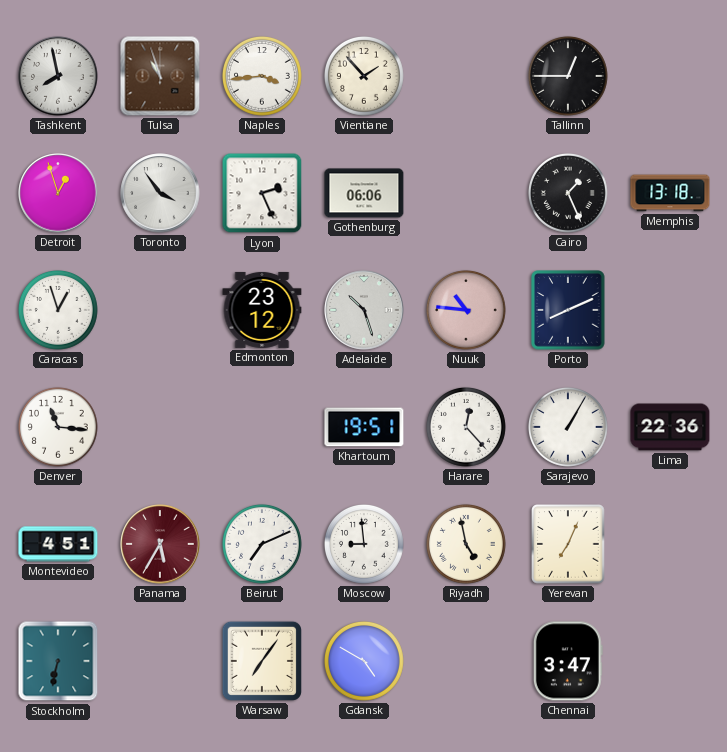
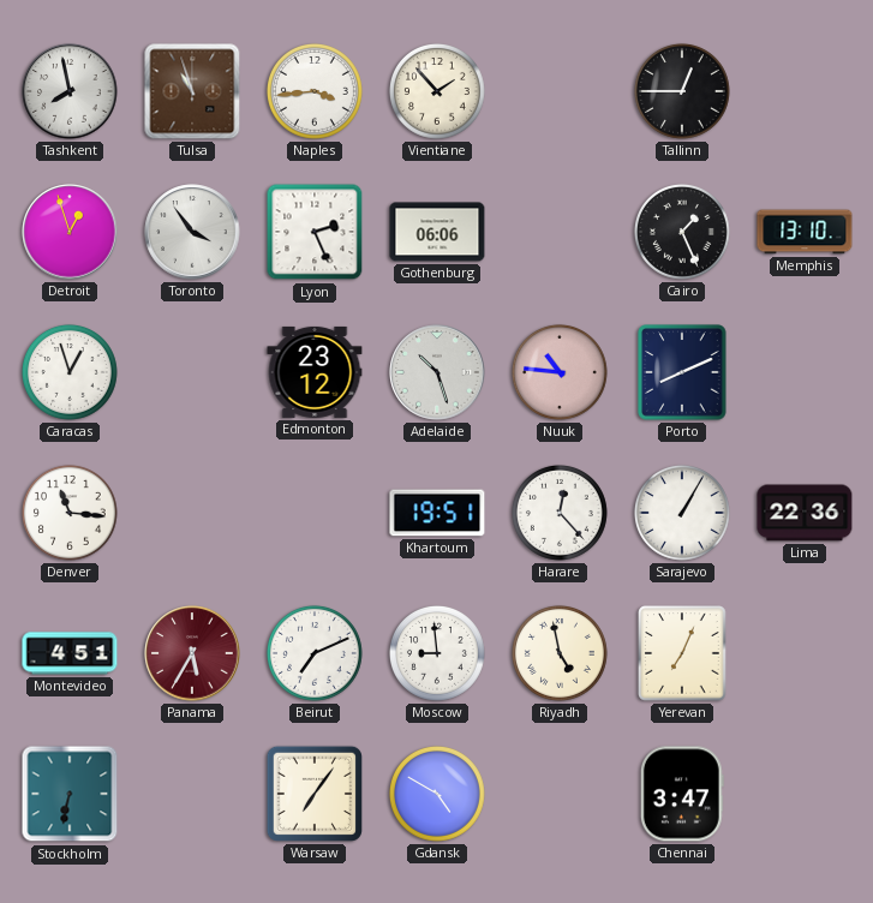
Memphis: 13:18 -> 13:10 (805, 232)
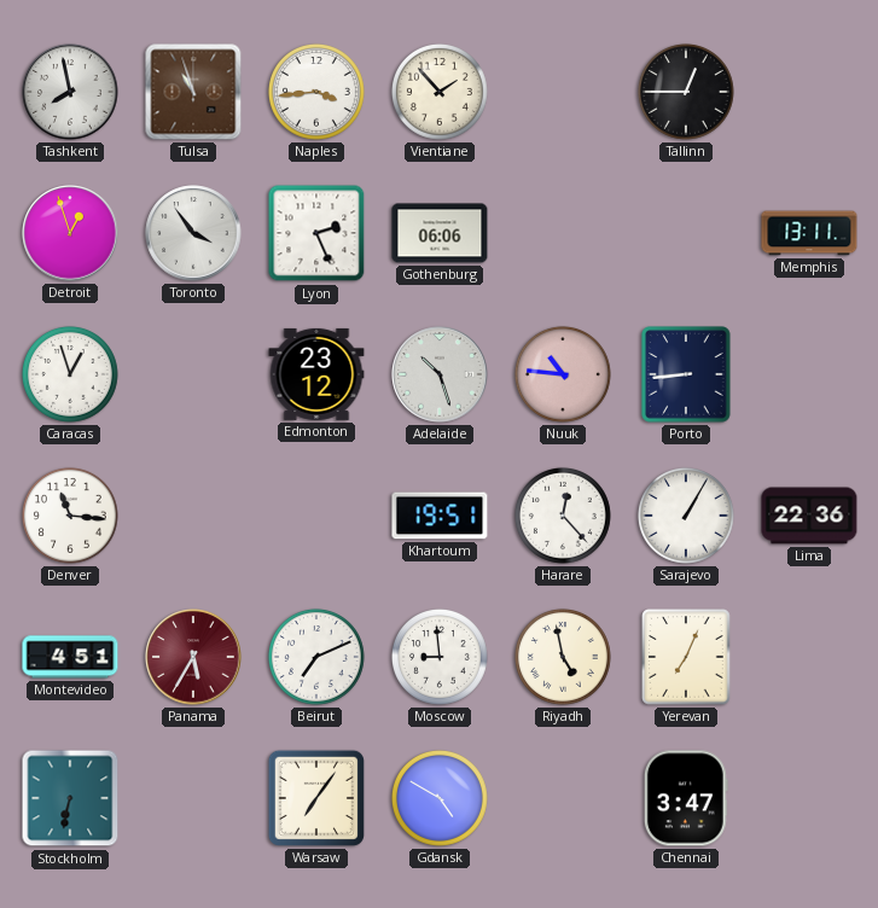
Cairo: 1:26 -> none (682, 232)
Memphis: 13:10 -> 13:11 (809, 233)
Porto: 8:11 -> 8:44 (686, 374)
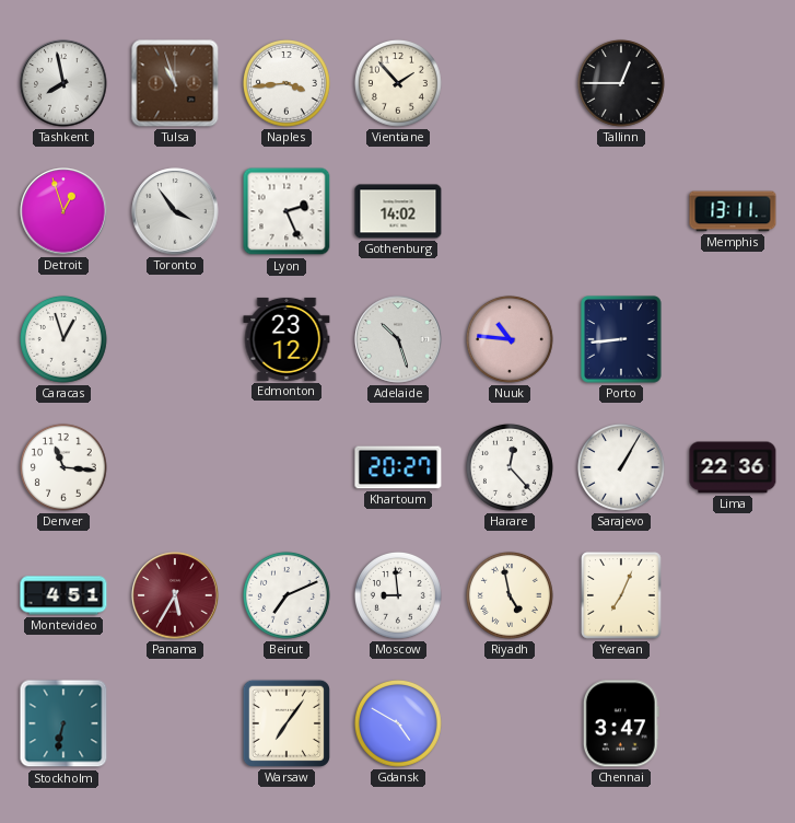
Gothenburg: 06:06 -> 14:02 (398, 211)
Khartoum: 19:51 -> 20:27 (398, 467)
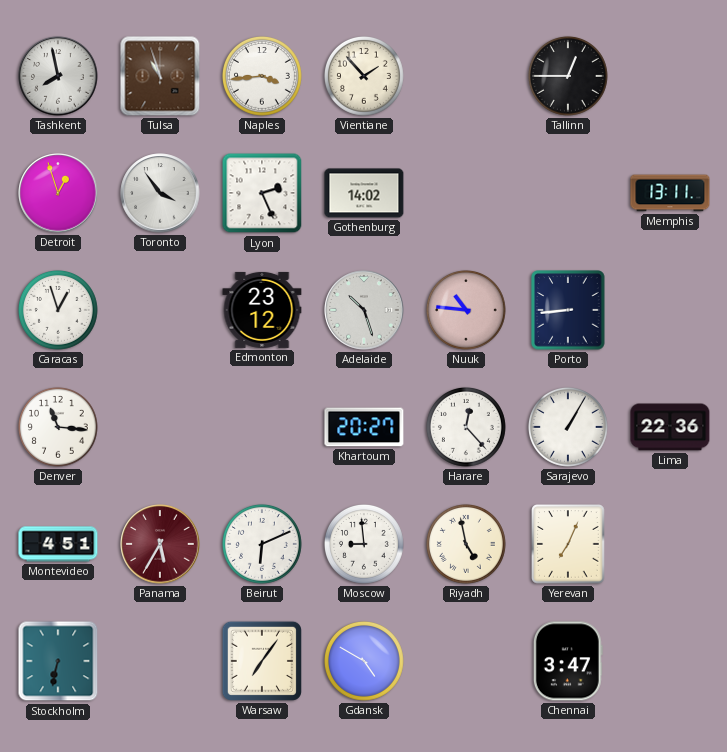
Beirut: 7:11 -> 6:11 (262, 544)
